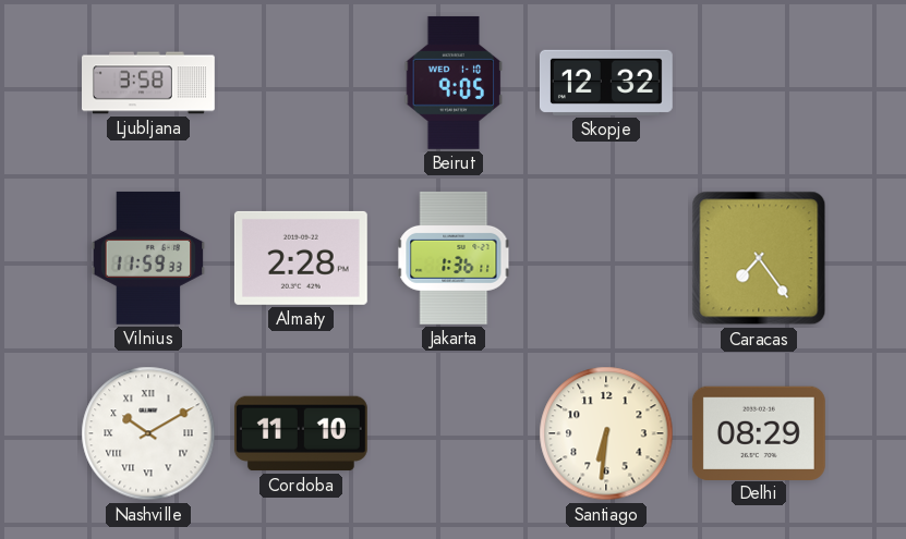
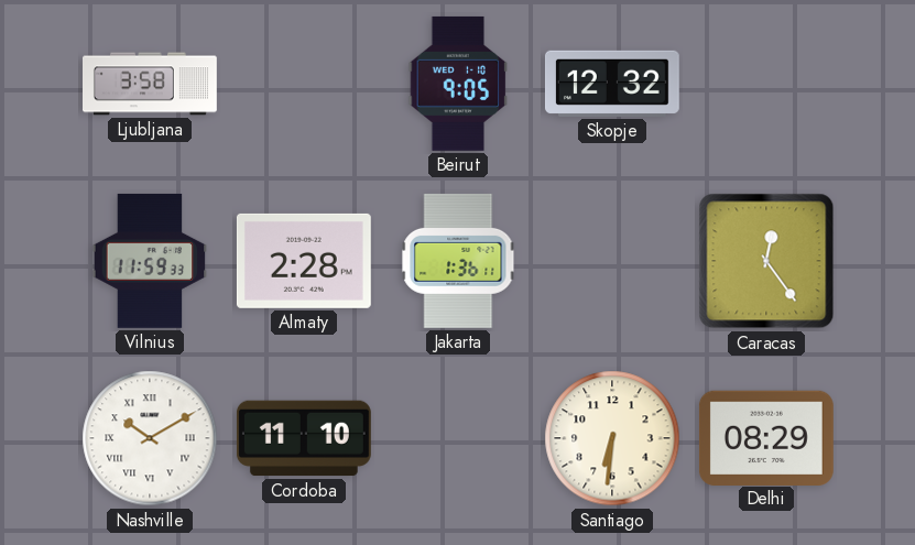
Caracas: 7:24 -> 12:24 (766, 261)
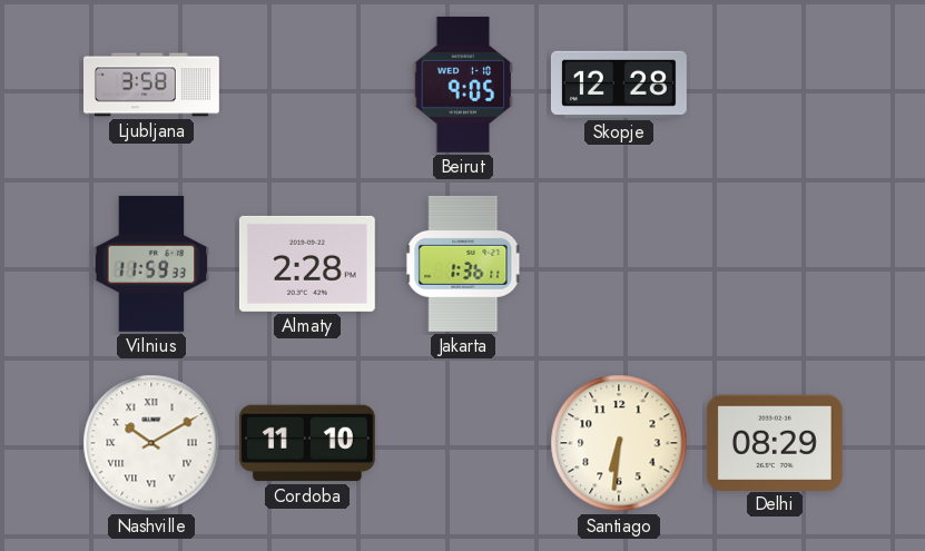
Skopje: 12:32 -> 12:28 (619, 85)
Caracas: 12:24 -> none (766, 261)
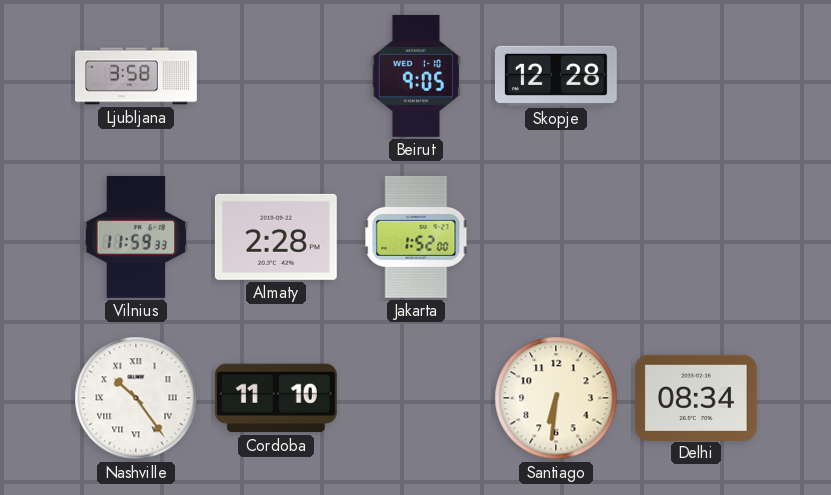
Jakarta: 1:36 -> 1:52 (416, 237)
Nashville: 10:10 -> 10:24 (136, 398)
Delhi: 08:29 -> 08:34 (696, 397)
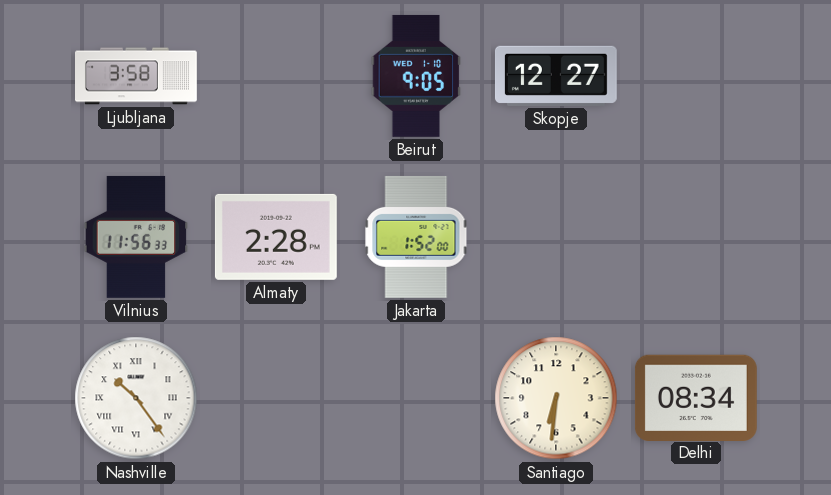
Skopje: 12:28 -> 12:27 (556, 76)
Vilnius: 11:59 -> 11:56 (136, 237)
Cordoba: 11:10 -> none (276, 398)
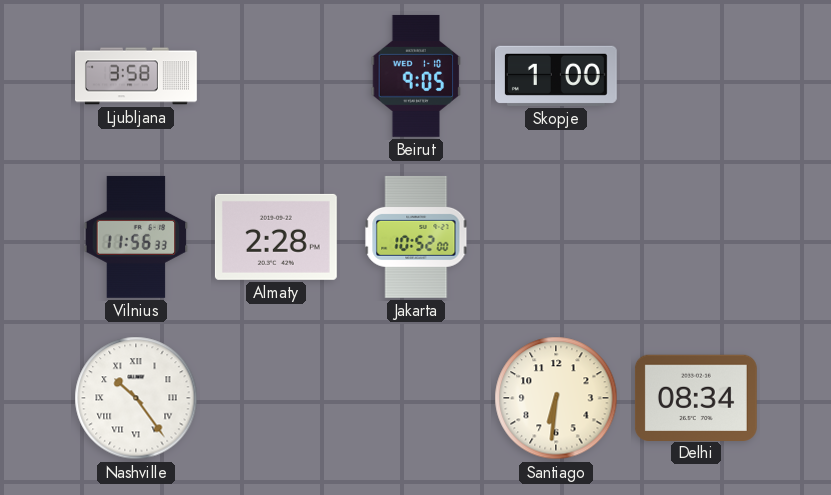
Skopje: 12:27 -> 1:00 (556, 76)
Jakarta: 1:52 -> 10:52 (416, 237)
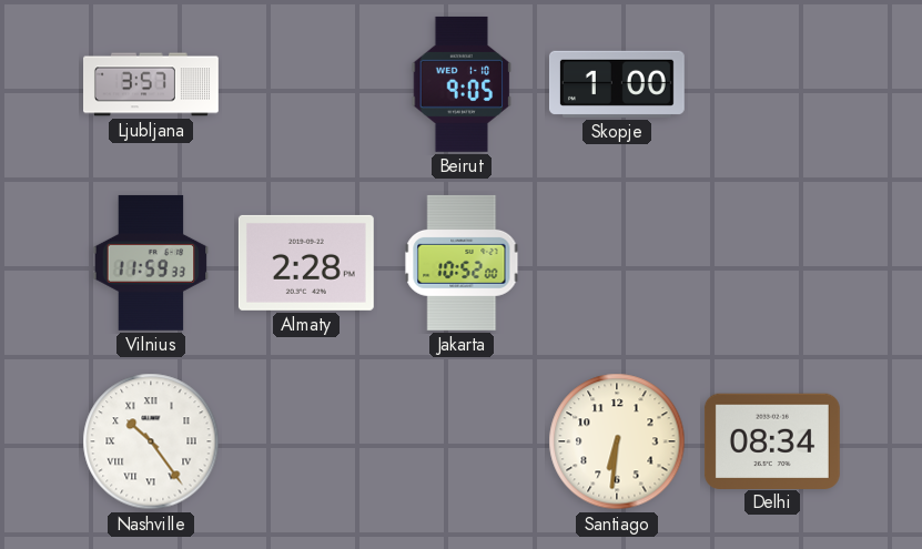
Ljubljana: 3:58 -> 3:57 (152, 84)
Vilnius: 11:56 -> 11:59 (151, 263)
